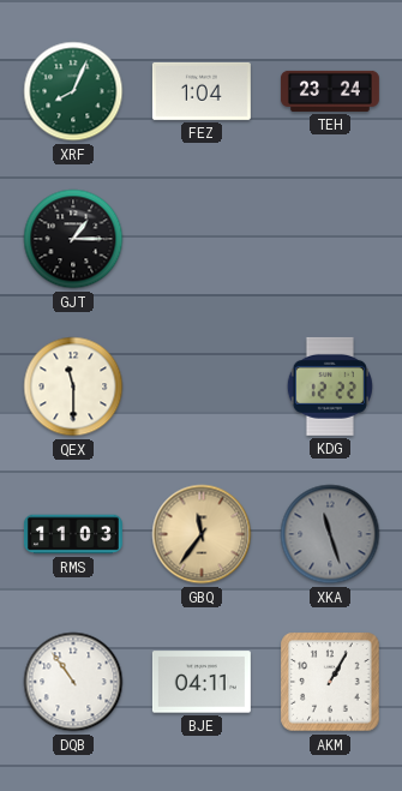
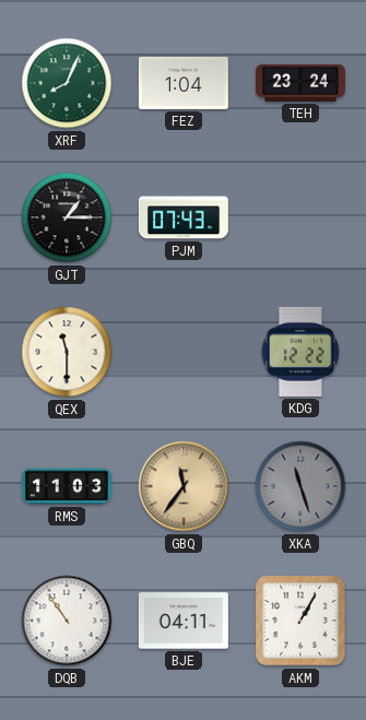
PJM: none -> 07:43 (184, 217)
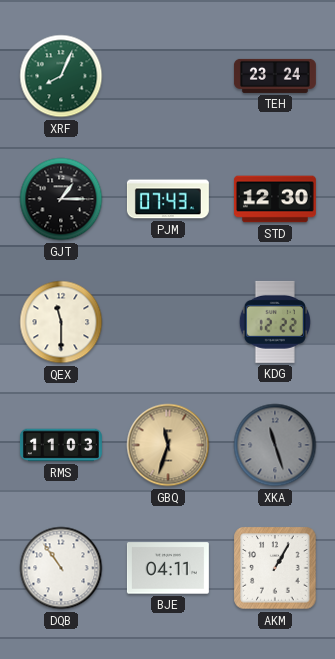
FEZ: 1:04 -> none (184, 83)
STD: none -> 12:30 (275, 199)
GBQ: 11:36 -> 11:33 (168, 445)
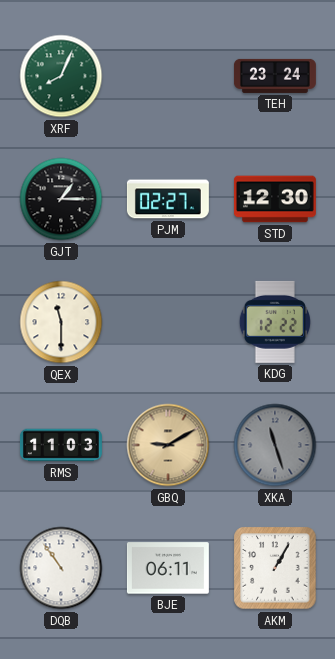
PJM: 07:43 -> 02:27 (168, 199)
GBQ: 11:33 -> 9:10 (168, 445)
BJE: 04:11 -> 06:11 (168, 568)
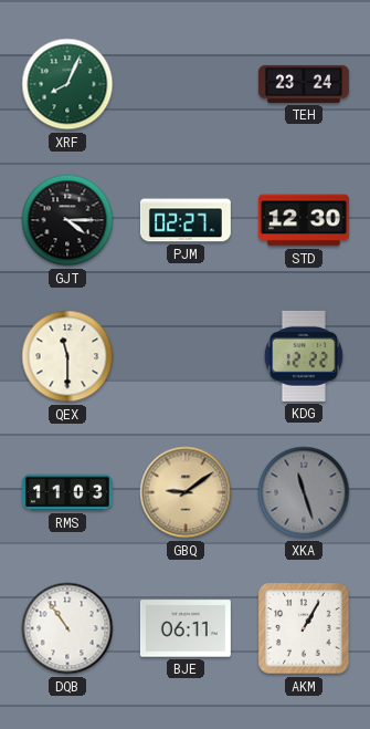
GJT: 1:15 -> 4:15 (67, 220)
GBQ: 9:10 -> 9:09 (186, 492)
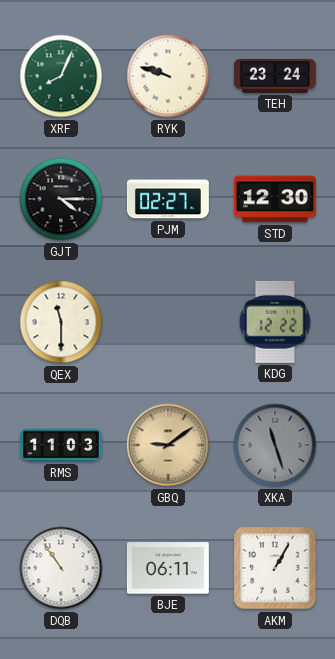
RYK: none -> 9:48 (168, 76)
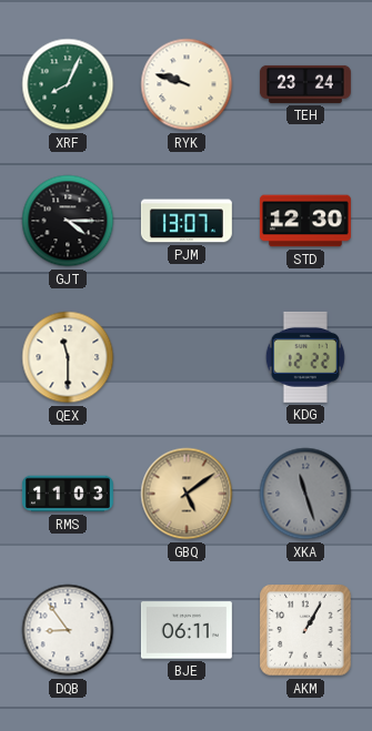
PJM: 02:27 -> 13:07 (187, 221)
GBQ: 9:09 -> 5:09 (187, 494)
DQB: 10:54 -> 8:54 (68, 630)
